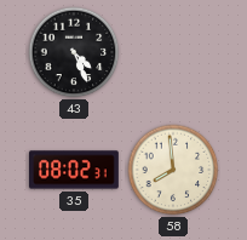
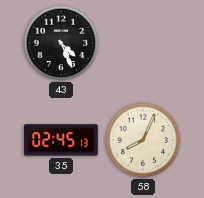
35: 08:02 -> 02:45 (62, 140)
58: 7:59 -> 8:04 (143, 140)
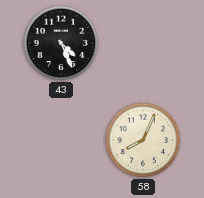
35: 02:45 -> none (62, 140)
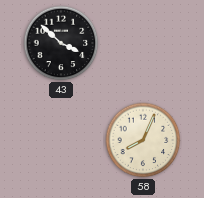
43: 4:26 -> 3:52 (61, 43)
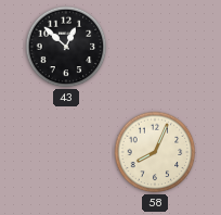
43: 3:52 -> 12:52 (66, 47)
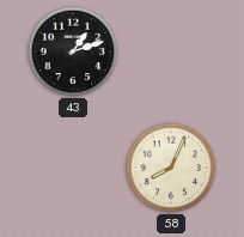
43: 12:52 -> 1:12 (73, 51)
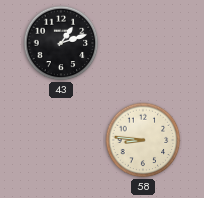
58: 8:04 -> 8:46 (143, 140)
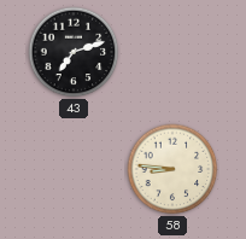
43: 1:12 -> 7:12 (74, 52)
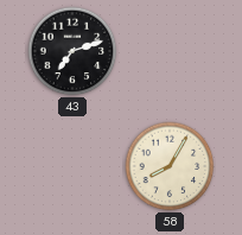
58: 8:46 -> 8:05 (170, 166)
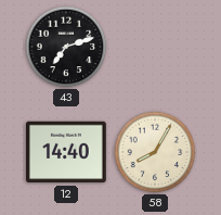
12: none -> 14:40 (67, 152)
